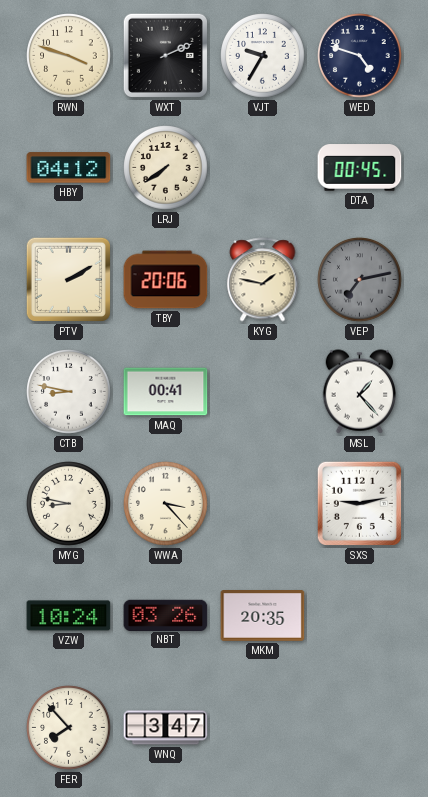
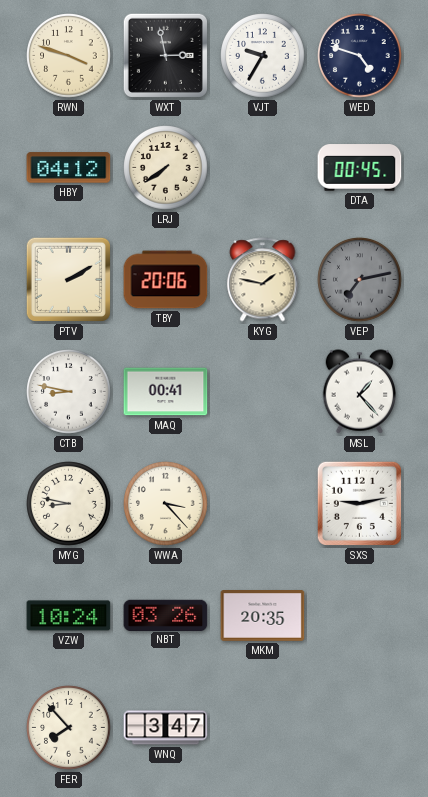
WXT: 2:11 -> 2:58 (165, 55)
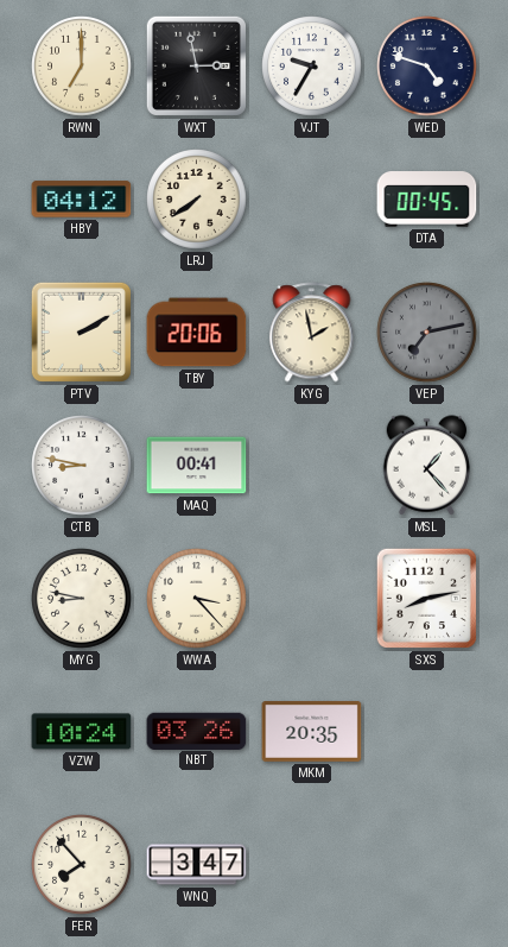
RWN: 3:48 -> 7:00 (82, 67)
KYG: 1:47 -> 1:58 (312, 333)
SXS: 9:13 -> 8:13 (426, 598)
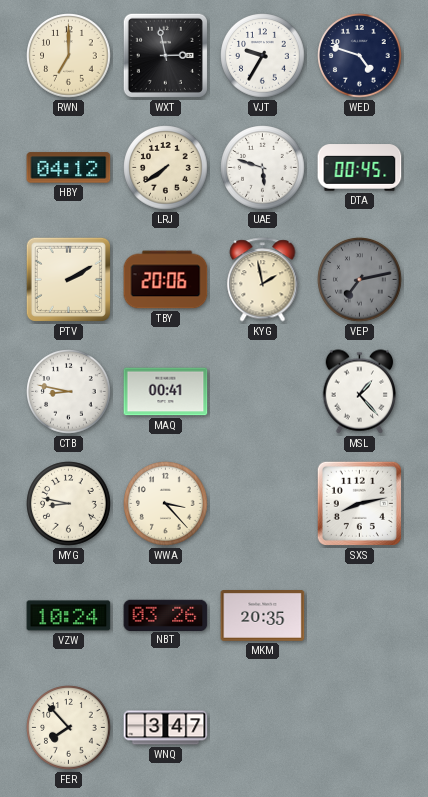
UAE: none -> 5:48 (263, 168)
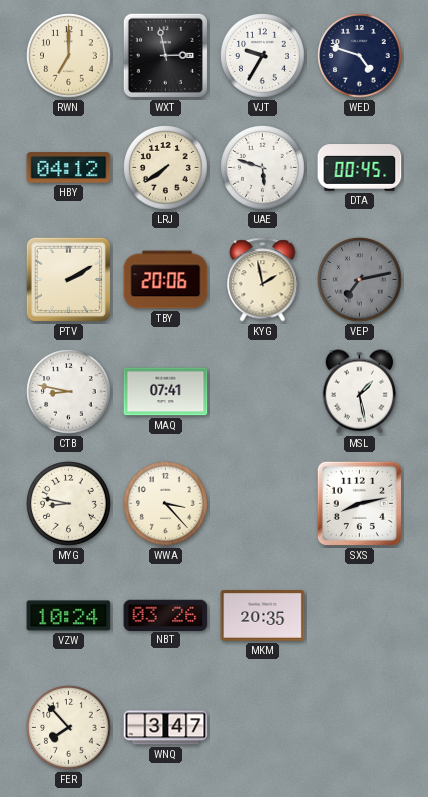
MAQ: 00:41 -> 07:41 (166, 392)
MSL: 1:23 -> 1:28 (360, 392)
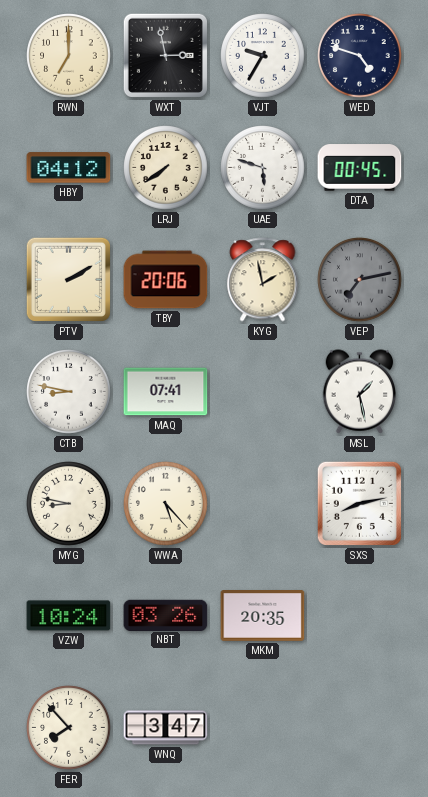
WWA: 3:23 -> 5:23 (166, 504)
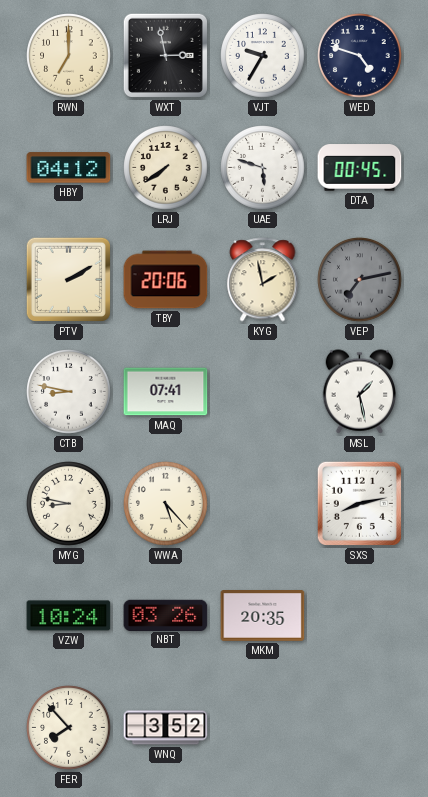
WNQ: 3:47 -> 3:52 (166, 728)
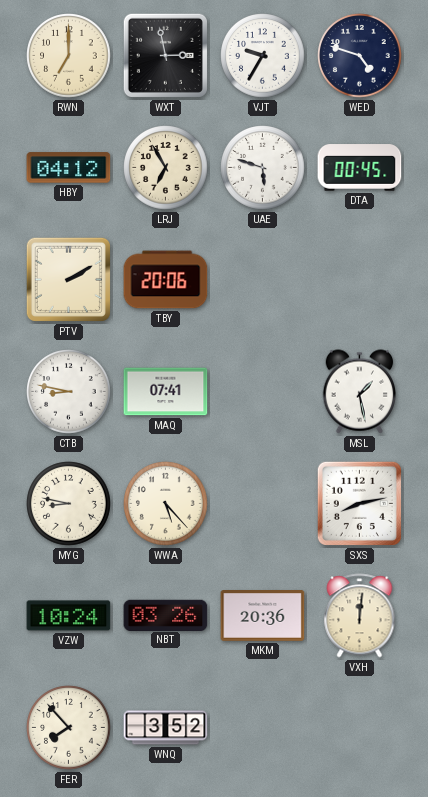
LRJ: 7:39 -> 6:55 (166, 168)
KYG: 1:58 -> none (263, 280)
VEP: 7:13 -> none (360, 280)
MKM: 20:35 -> 20:36 (263, 616)
VXH: none -> 12:01 (360, 616)
